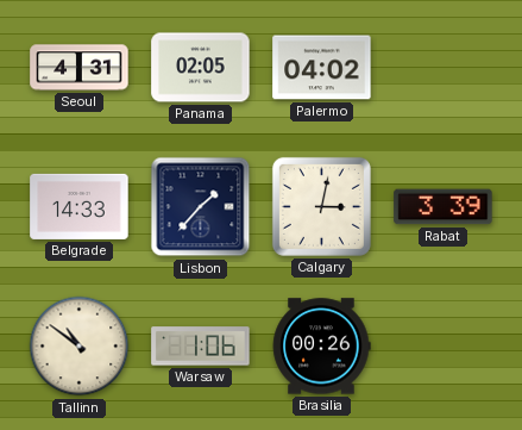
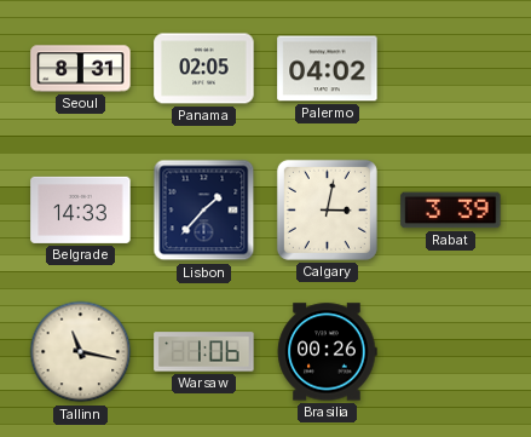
Seoul: 4:31 -> 8:31 (81, 69)
Tallinn: 10:51 -> 11:17 (81, 352)
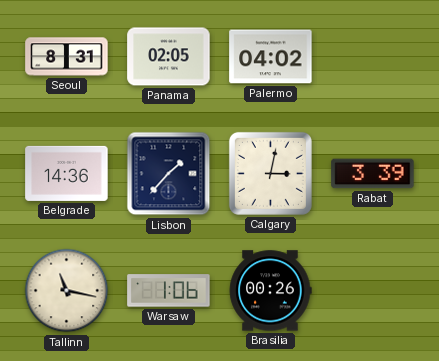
Belgrade: 14:33 -> 14:36 (67, 173)
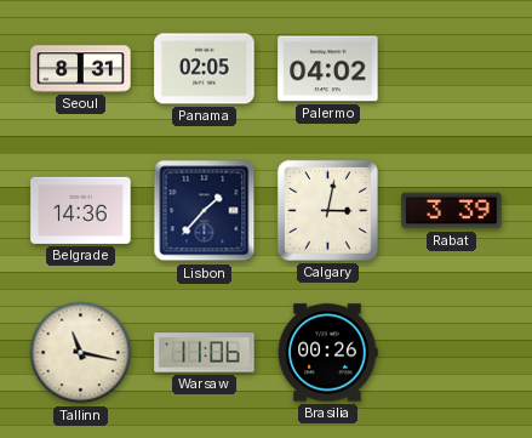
Warsaw: 1:06 -> 11:06 (205, 353)
